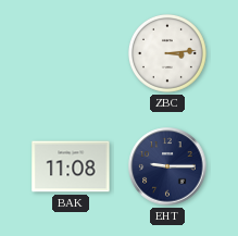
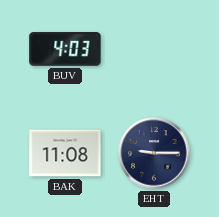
BUV: none -> 4:03 (65, 49)
ZBC: 3:14 -> none (167, 53)
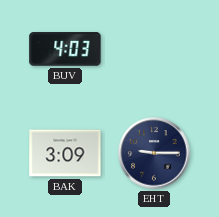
BAK: 11:08 -> 3:09 (65, 153)
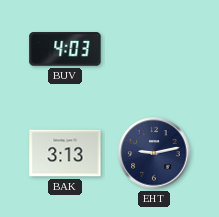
BAK: 3:09 -> 3:13 (65, 153)
EHT: 9:15 -> 9:13 (154, 153)
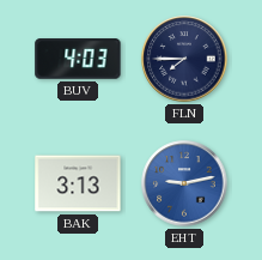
FLN: none -> 7:45 (184, 59)
EHT dial: navy -> blue (184, 183)
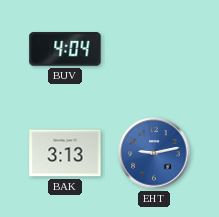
BUV: 4:03 -> 4:04 (65, 49)
FLN: 7:45 -> none (184, 59)
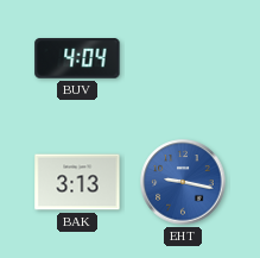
EHT: 9:13 -> 9:17 (183, 182)
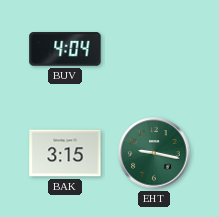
BAK: 3:13 -> 3:15 (65, 153)
EHT dial: blue -> green (154, 153)
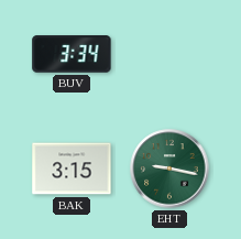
BUV: 4:04 -> 3:34 (72, 54)
